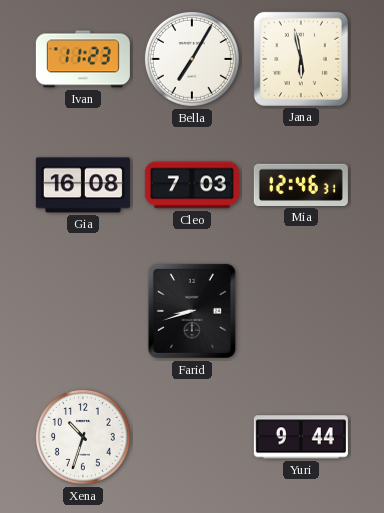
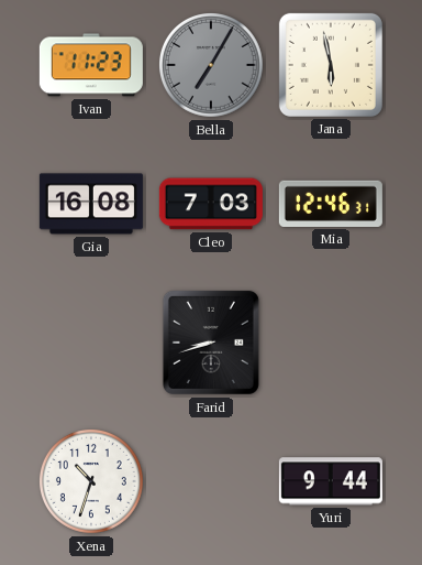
Bella dial: white -> grey (211, 65)
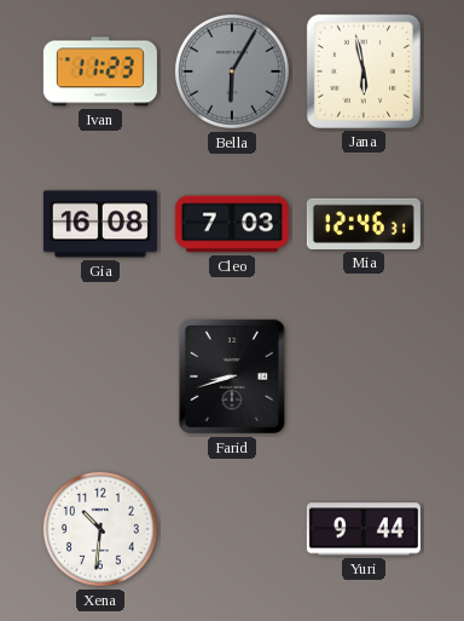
Bella: 7:05 -> 6:05 (232, 71)
Xena: 10:33 -> 10:31 (100, 529)
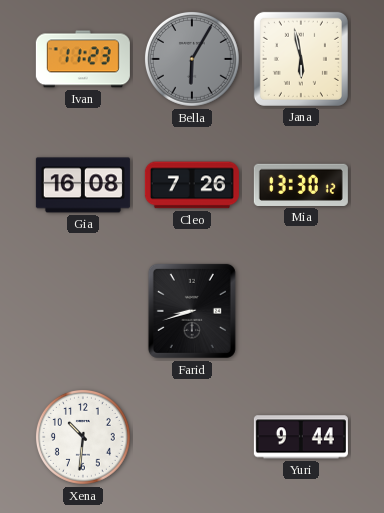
Cleo: 7:03 -> 7:26 (192, 185)
Mia: 12:46 -> 13:30 (301, 185)
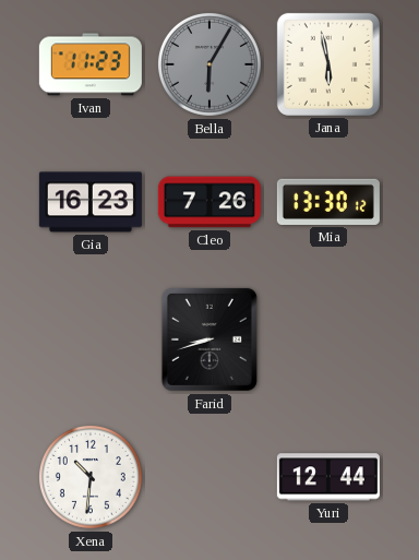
Gia: 16:08 -> 16:23 (91, 202)
Yuri: 9:44 -> 12:44 (328, 477)
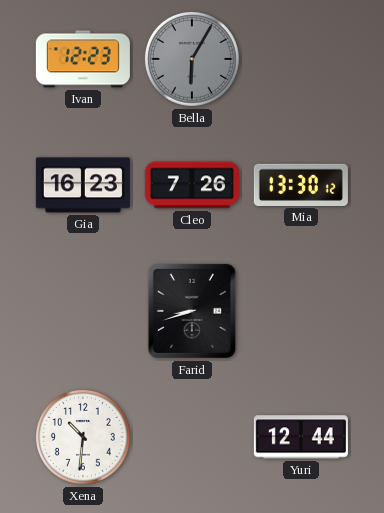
Ivan: 11:23 -> 12:23 (83, 59)
Jana: 5:58 -> none (328, 64)
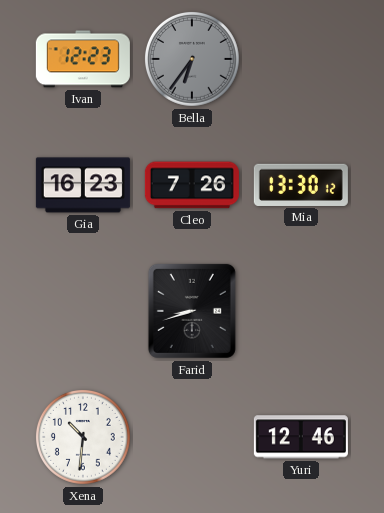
Bella: 6:05 -> 6:36 (192, 59)
Yuri: 12:44 -> 12:46 (301, 437)
